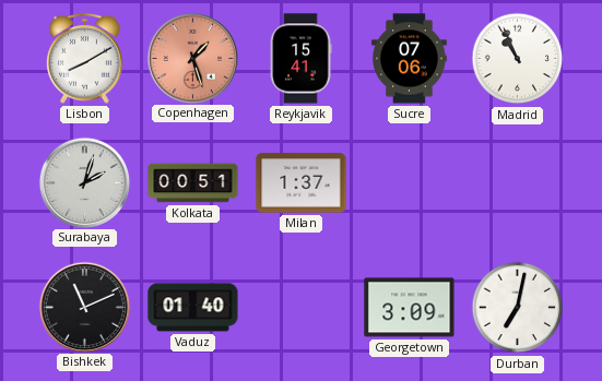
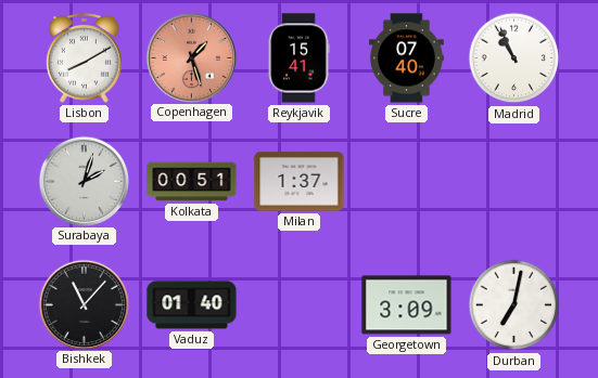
Sucre: 07:06 -> 07:40 (407, 58)
Bishkek: 11:11 -> 11:07 (84, 304)
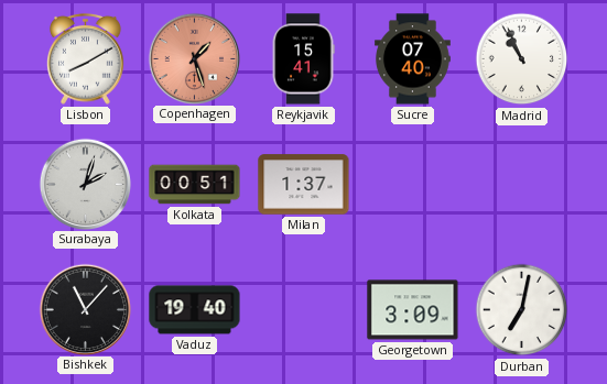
Vaduz: 01:40 -> 19:40 (195, 310)
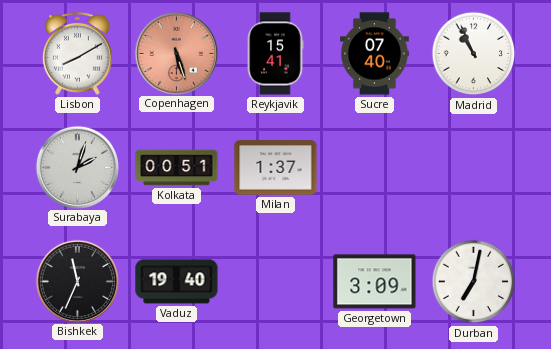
Copenhagen: 1:27 -> 5:27 (176, 53)
Bishkek: 11:07 -> 11:34 (77, 281)
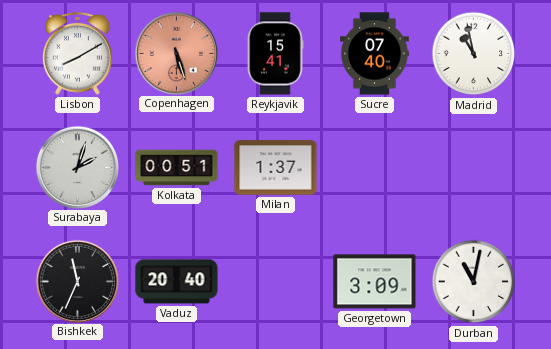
Madrid: 10:56 -> 10:58 (474, 54)
Vaduz: 19:40 -> 20:40 (177, 282)
Durban: 7:02 -> 11:02 (474, 282)
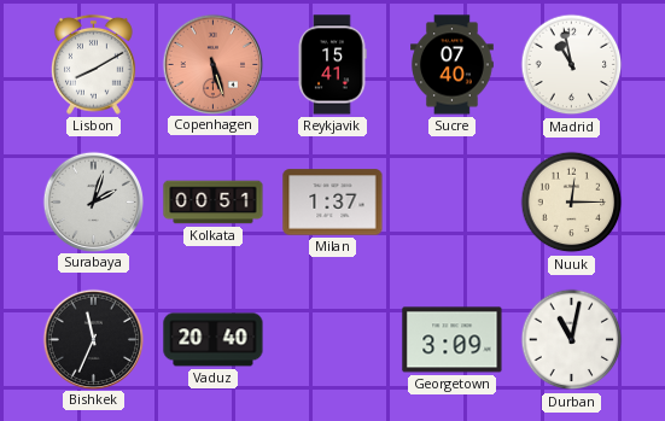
Nuuk: none -> 12:15 (572, 203)
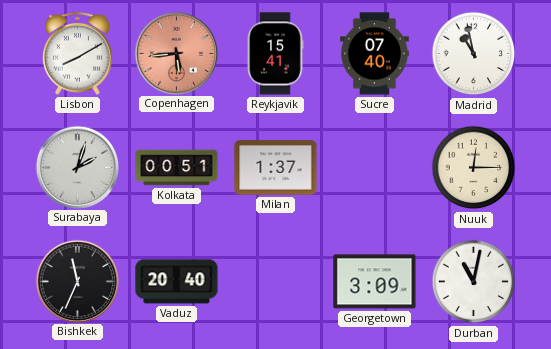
Copenhagen: 5:27 -> 5:44 (176, 53)
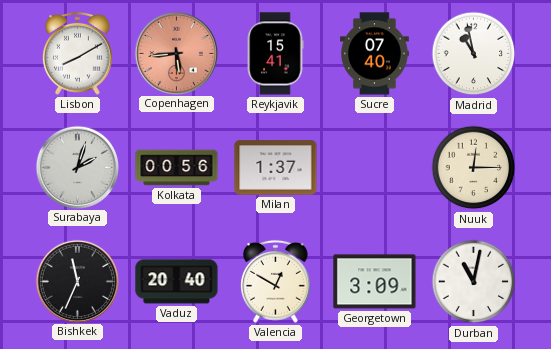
Kolkata: 00:51 -> 00:56 (177, 168)
Valencia: none -> 12:50 (276, 281)
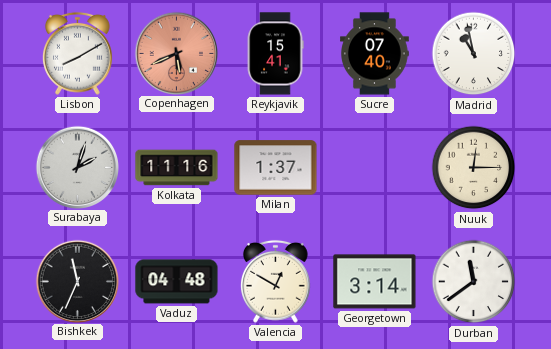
Copenhagen: 5:44 -> 5:41 (176, 53)
Kolkata: 00:56 -> 11:16 (177, 168)
Vaduz: 20:40 -> 04:48 (177, 282)
Georgetown: 3:09 -> 3:14 (375, 282)
Durban: 11:02 -> 11:39 (474, 282)
